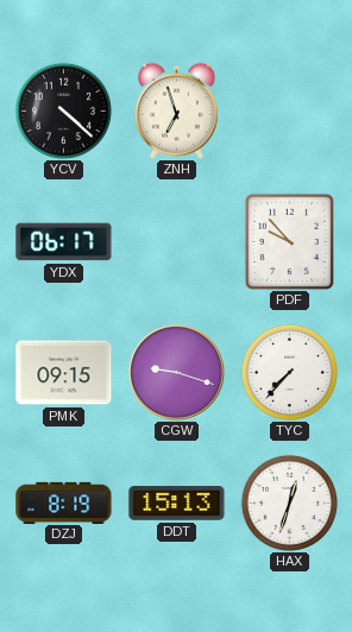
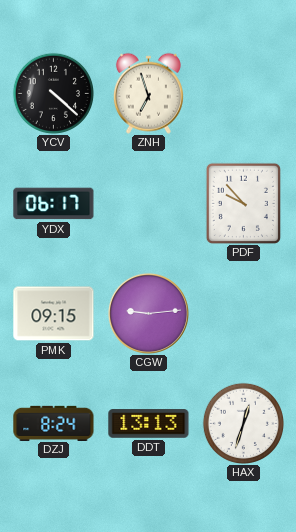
CGW: 9:18 -> 9:14 (148, 313)
TYC: 7:37 -> none (289, 372)
DZJ: 8:19 -> 8:24 (54, 423)
DDT: 15:13 -> 13:13 (149, 424)
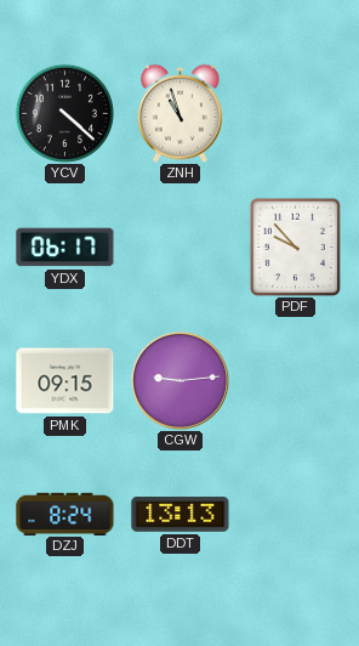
ZNH: 6:57 -> 10:57 (180, 113)
HAX: 12:33 -> none (243, 423)
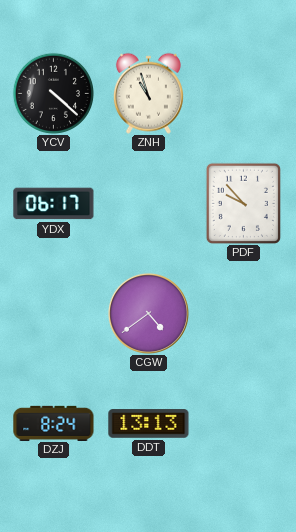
PMK: 09:15 -> none (65, 381)
CGW: 9:14 -> 4:39 (148, 313)
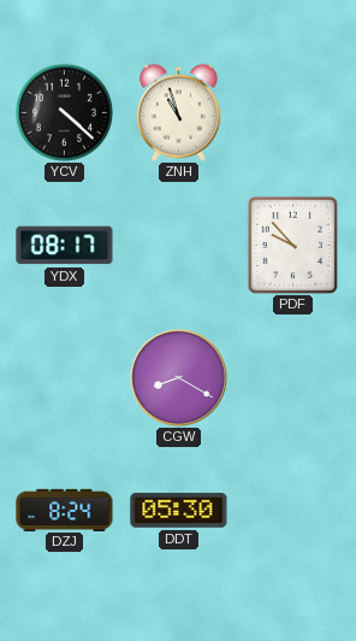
YDX: 06:17 -> 08:17 (65, 246)
CGW: 4:39 -> 8:20 (178, 377)
DDT: 13:13 -> 05:30 (179, 511)
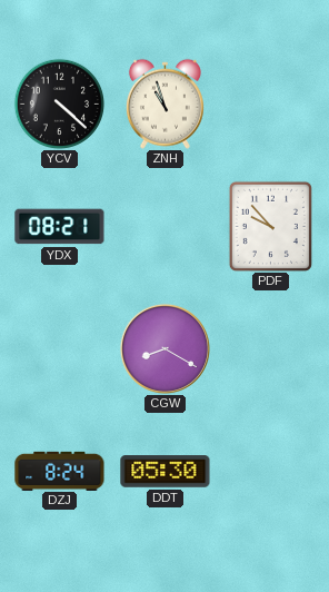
YDX: 08:17 -> 08:21 (60, 227)
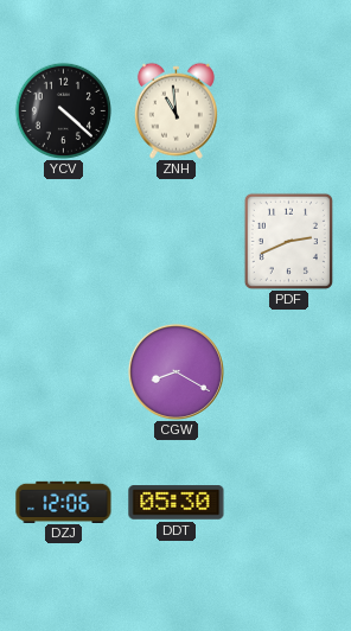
ZNH: 10:57 -> 10:59 (175, 110)
YDX: 08:21 -> none (60, 227)
PDF: 9:53 -> 2:41 (288, 241)
DZJ: 8:24 -> 12:06 (64, 502)
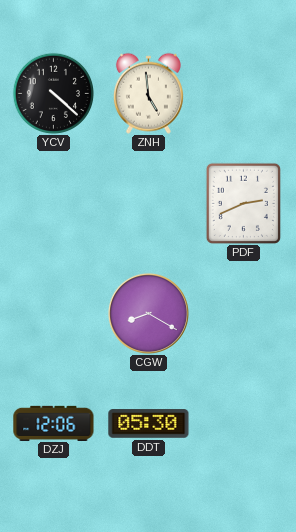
ZNH: 10:59 -> 4:59 (148, 93)
